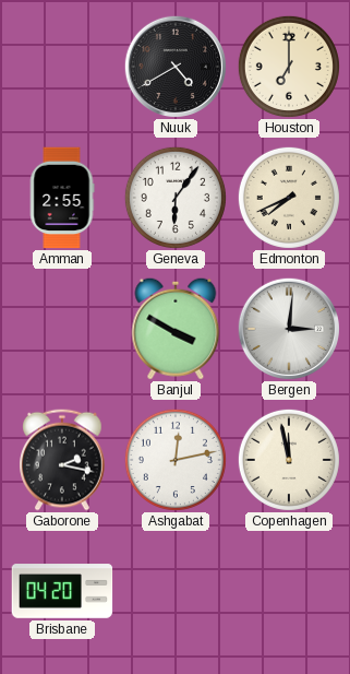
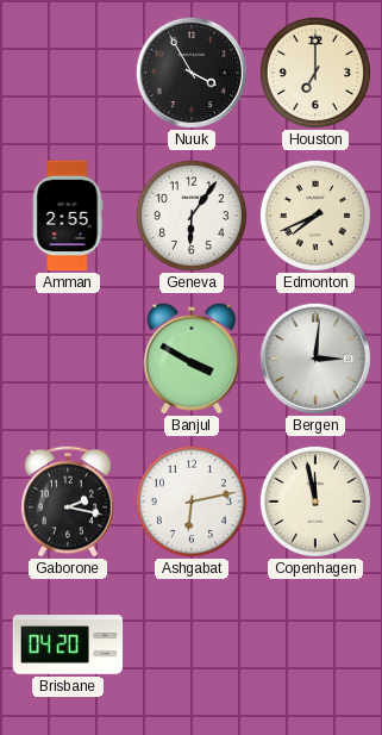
Nuuk: 4:40 -> 3:55 (192, 73)
Ashgabat: 12:13 -> 6:13 (192, 502)
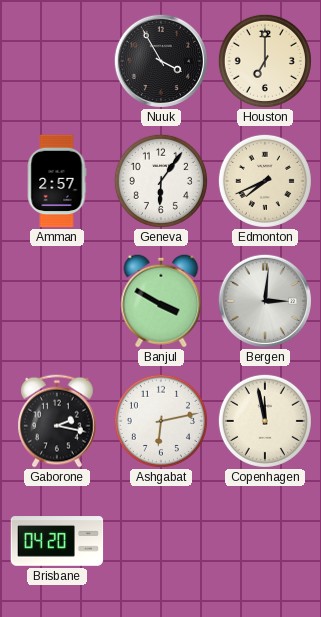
Amman: 2:55 -> 2:57 (57, 181)
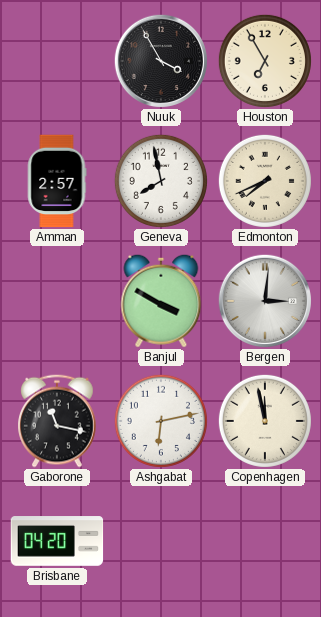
Houston: 7:00 -> 6:55 (265, 61)
Geneva: 6:06 -> 7:58 (161, 181)
Gaborone: 2:17 -> 11:17 (58, 421)
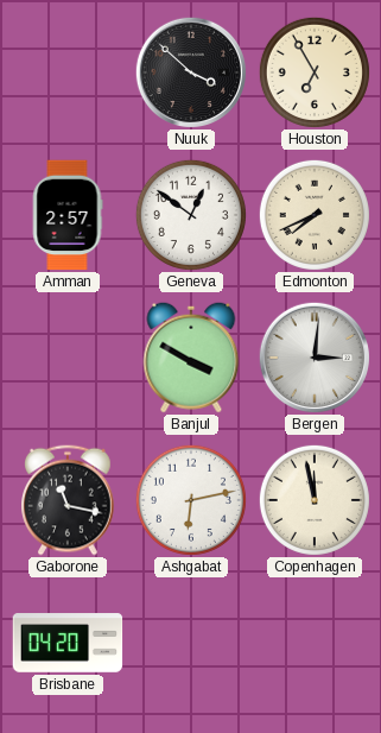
Nuuk: 3:55 -> 3:52 (191, 72)
Geneva: 7:58 -> 12:51 (191, 215)
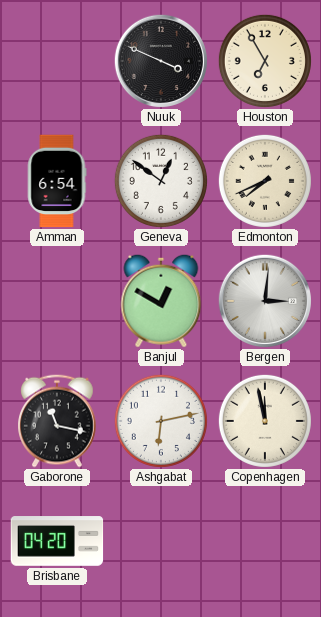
Nuuk: 3:52 -> 3:49 (161, 61)
Amman: 2:57 -> 6:54 (57, 181)
Banjul: 3:50 -> 12:50 (161, 301)
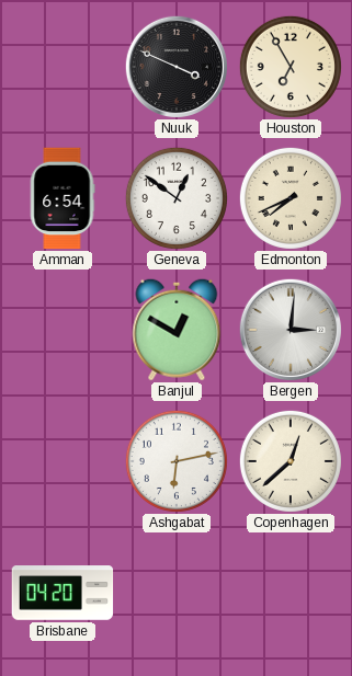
Gaborone: 11:17 -> none (58, 421)
Copenhagen: 11:58 -> 12:38 (291, 461)
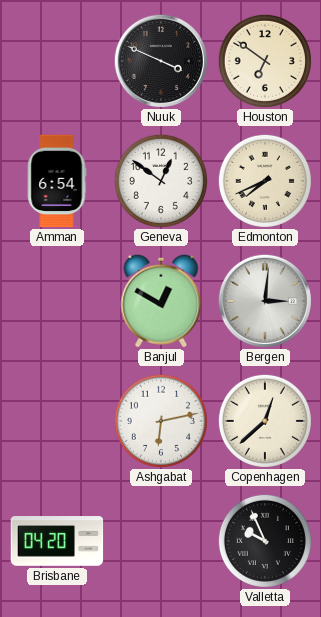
Houston: 6:55 -> 6:51 (265, 61)
Valletta: none -> 9:56 (265, 541)
